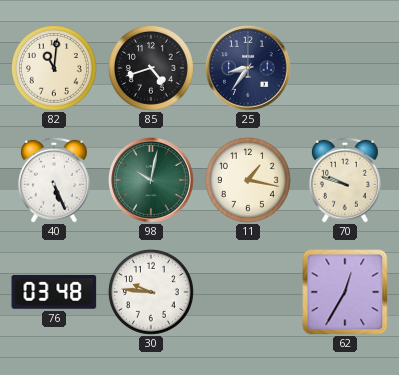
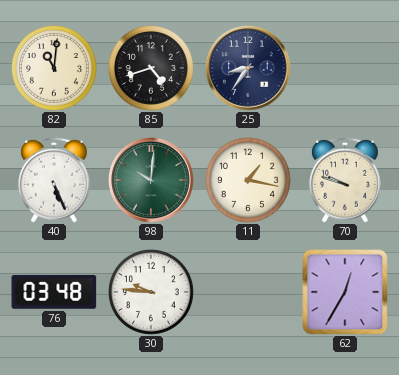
98: 10:02 -> 10:01 (152, 181)
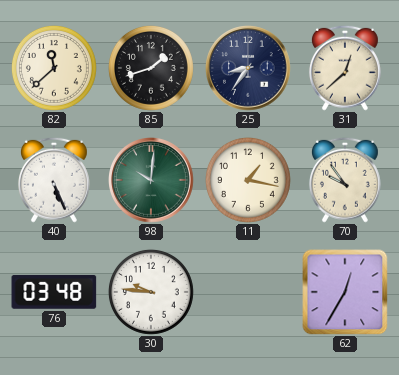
82: 11:01 -> 11:38 (54, 68)
85: 4:42 -> 1:42 (151, 68)
31: none -> 12:38 (345, 68)
70: 9:48 -> 9:54 (345, 180)
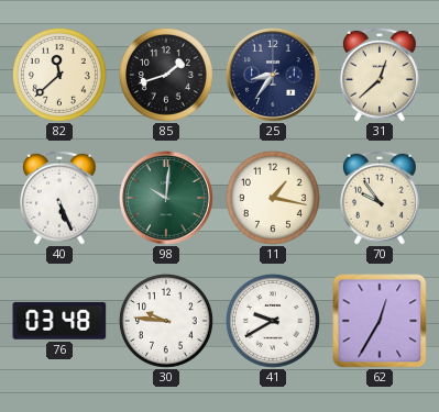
41: none -> 9:40 (273, 321)
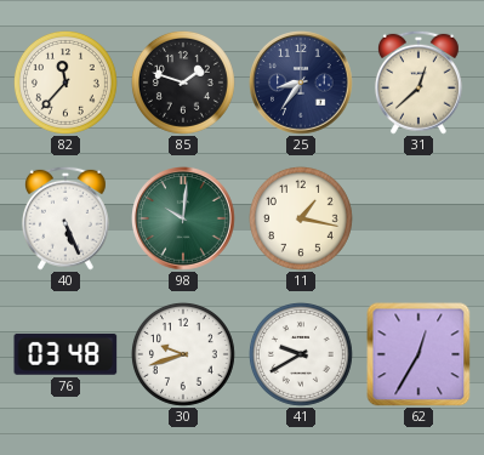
82: 11:38 -> 11:37 (66, 83)
85: 1:42 -> 1:48 (183, 83)
70: 9:54 -> none (380, 198)
30: 9:46 -> 9:42 (183, 354)
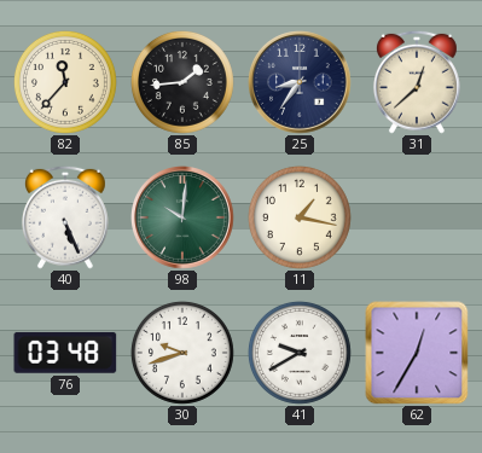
85: 1:48 -> 1:44 (182, 82)
